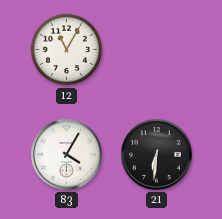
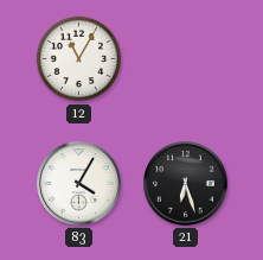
21: 6:31 -> 6:27 (186, 184)
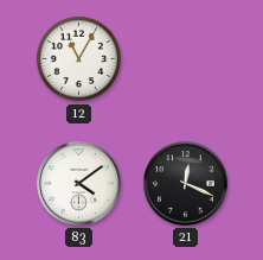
83: 4:05 -> 4:09 (79, 184)
21: 6:27 -> 12:19 (186, 184)
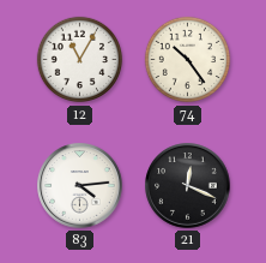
74: none -> 10:24 (188, 60)
83: 4:09 -> 4:14 (80, 186)
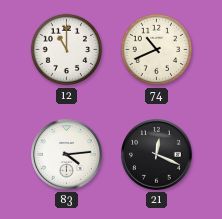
12: 11:05 -> 11:00 (67, 50)
74: 10:24 -> 10:41 (157, 50)
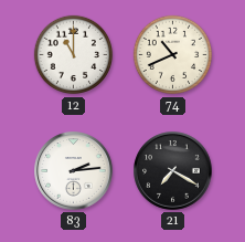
83: 4:14 -> 2:14 (74, 171)
21: 12:19 -> 7:20 (173, 171)
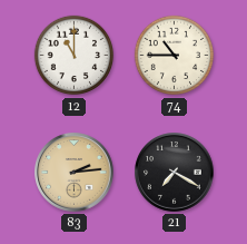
74: 10:41 -> 10:45 (175, 56)
83 dial: white -> champagne (75, 173)
